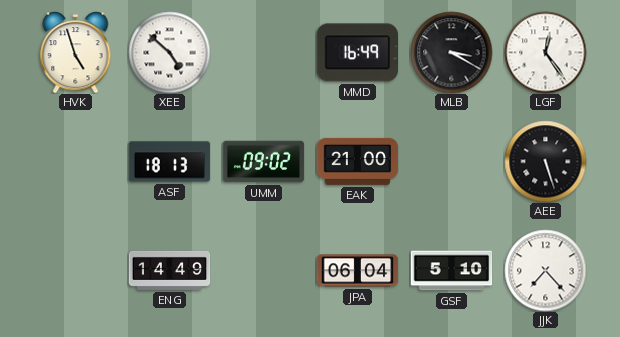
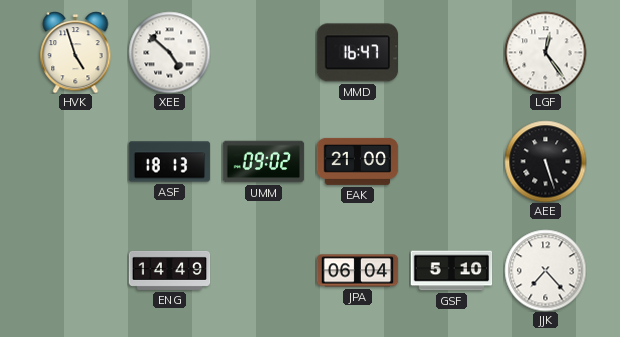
MMD: 16:49 -> 16:47 (357, 53)
MLB: 3:20 -> none (451, 52)
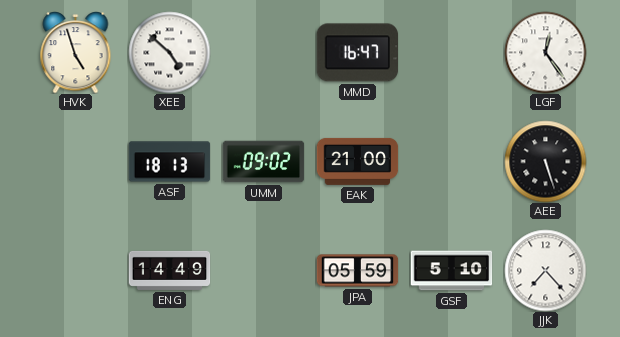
JPA: 06:04 -> 05:59 (357, 271)
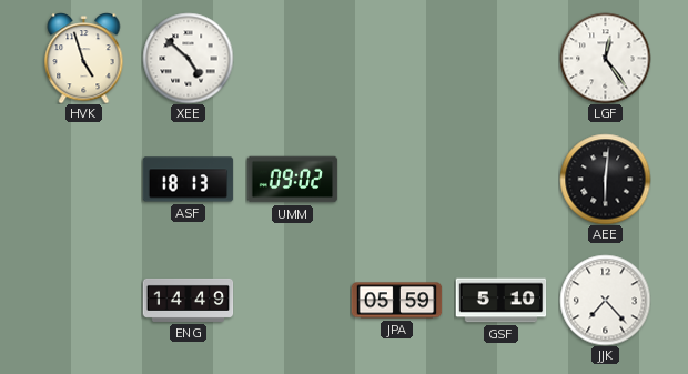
MMD: 16:47 -> none (357, 53)
EAK: 21:00 -> none (357, 161)
AEE: 5:27 -> 6:01 (605, 179)
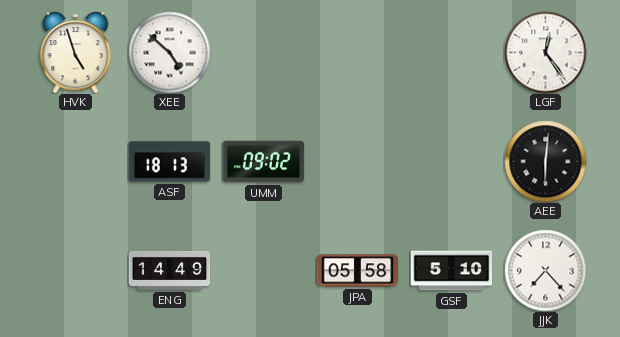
JPA: 05:59 -> 05:58 (357, 271)
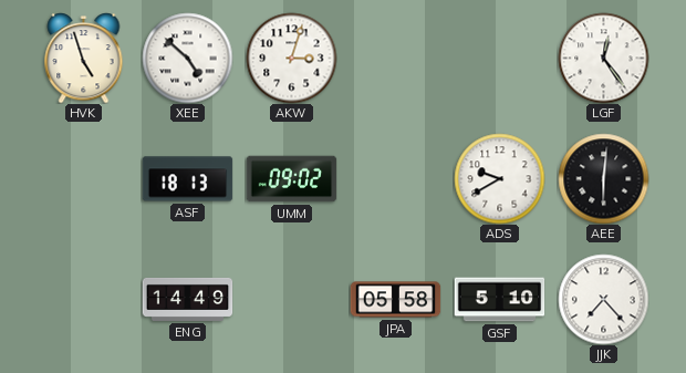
AKW: none -> 3:03 (291, 58)
ADS: none -> 9:40 (499, 178)
